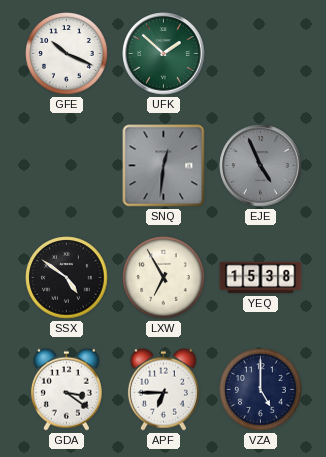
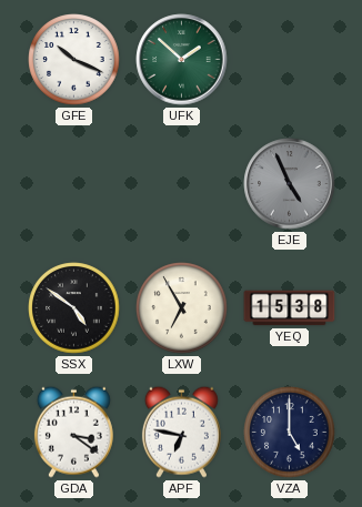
SNQ: 12:31 -> none (164, 166)
APF: 6:45 -> 6:47 (181, 432)
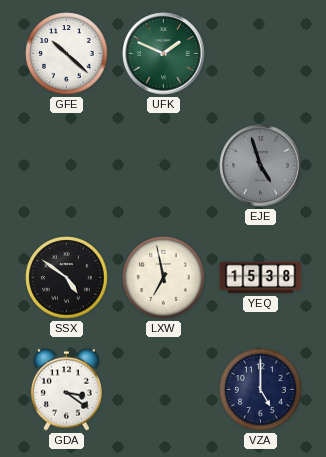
GFE: 10:19 -> 10:22 (67, 54)
UFK: 1:52 -> 1:49 (164, 54)
EJE: 4:56 -> 4:57 (261, 166)
LXW: 6:55 -> 6:58 (164, 278)
APF: 6:47 -> none (181, 432)
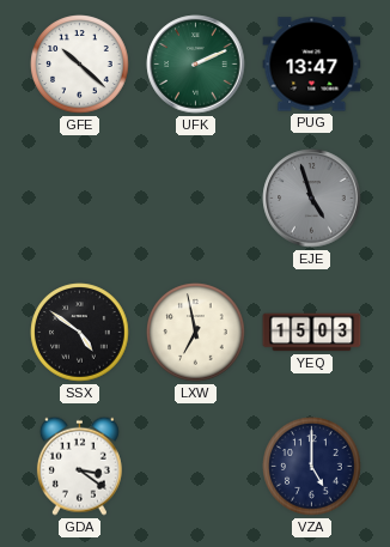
UFK: 1:49 -> 2:11 (196, 65)
PUG: none -> 13:47 (312, 65)
YEQ: 15:38 -> 15:03 (312, 333)
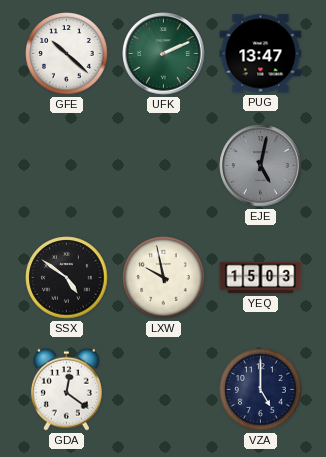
EJE: 4:57 -> 5:02 (261, 166)
LXW: 6:58 -> 9:58 (164, 278)
GDA: 3:21 -> 12:21 (66, 389)
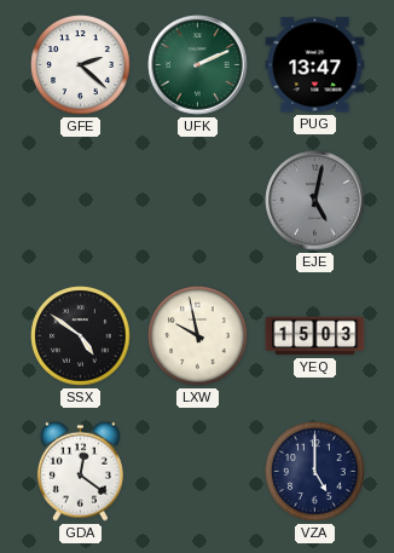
GFE: 10:22 -> 2:22 (81, 65)
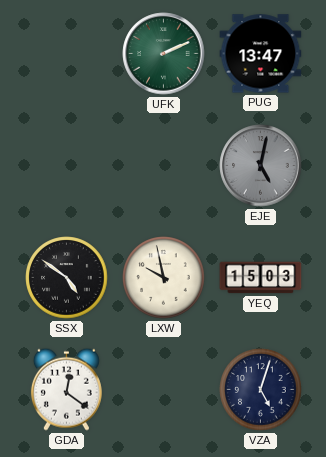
GFE: 2:22 -> none (81, 65)
VZA: 5:00 -> 5:03 (261, 390)
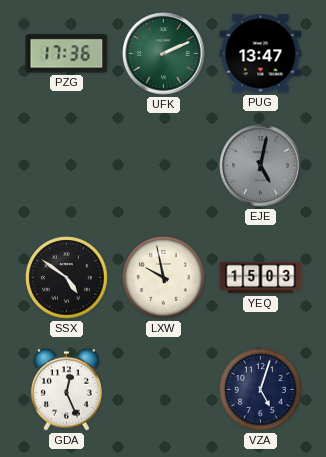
PZG: none -> 17:36 (67, 54)
GDA: 12:21 -> 12:26 (66, 389)
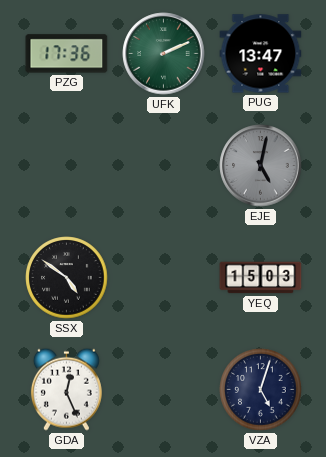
LXW: 9:58 -> none (164, 278)
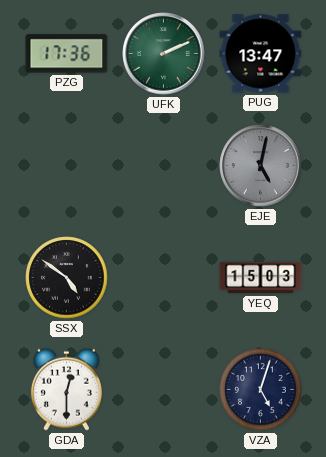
GDA: 12:26 -> 12:30 (66, 389)
